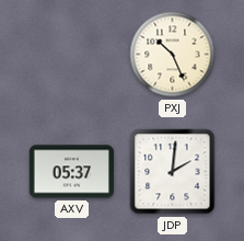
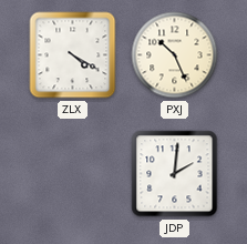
ZLX: none -> 4:20 (73, 55)
AXV: 05:37 -> none (71, 172)
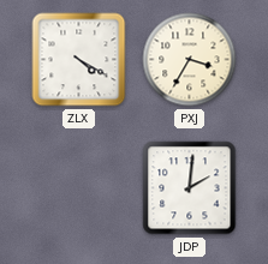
PXJ: 10:26 -> 3:35 (190, 60)
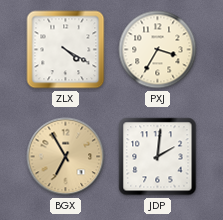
BGX: none -> 6:55 (66, 157)
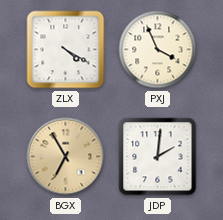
PXJ: 3:35 -> 3:56 (158, 50)
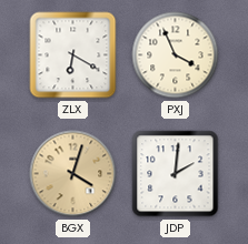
ZLX: 4:20 -> 6:20 (73, 55)
BGX: 6:55 -> 4:03 (73, 174)
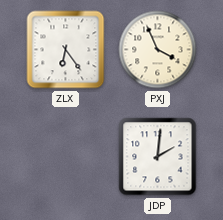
ZLX: 6:20 -> 6:24 (66, 50)
BGX: 4:03 -> none (73, 174)
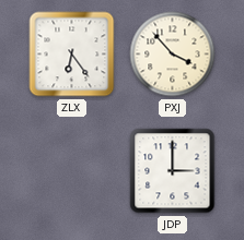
PXJ: 3:56 -> 3:53 (173, 55)
JDP: 2:01 -> 3:00 (173, 171)
